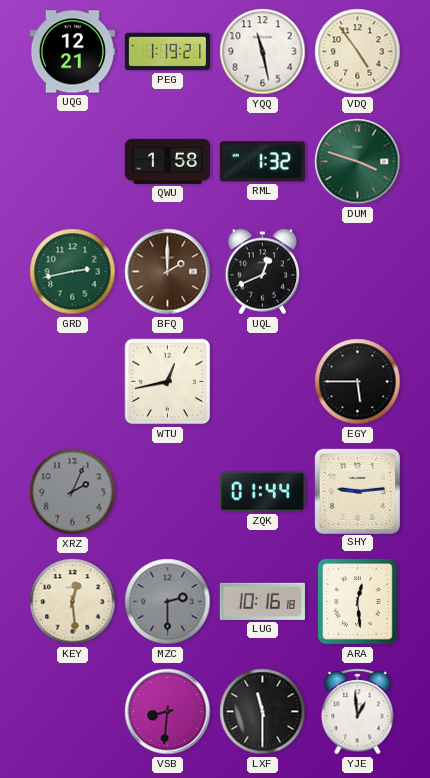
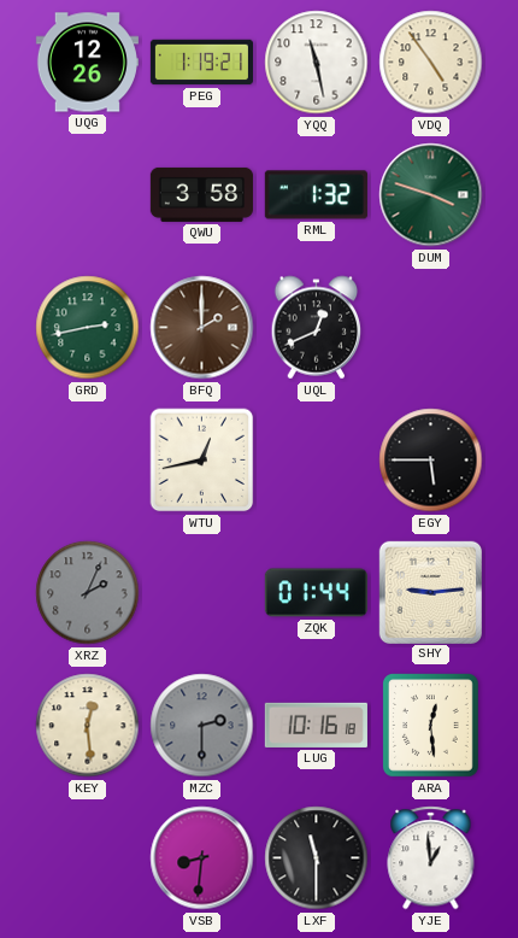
UQG: 12:21 -> 12:26 (87, 63)
QWU: 1:58 -> 3:58 (201, 194)
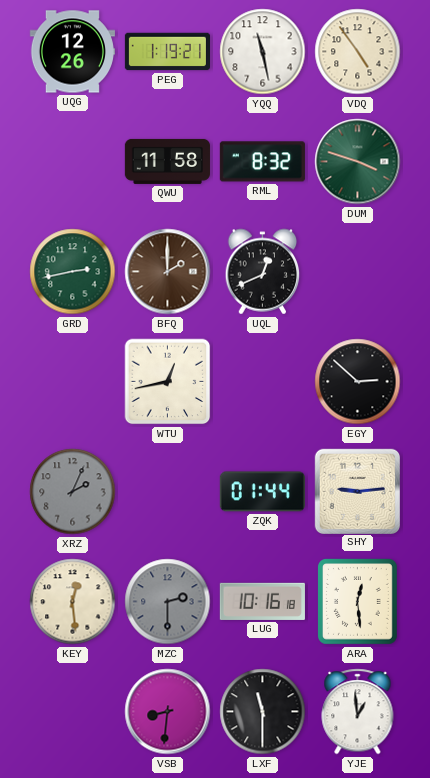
QWU: 3:58 -> 11:58 (167, 161)
RML: 1:32 -> 8:32 (262, 162)
EGY: 5:45 -> 2:52 (358, 382)
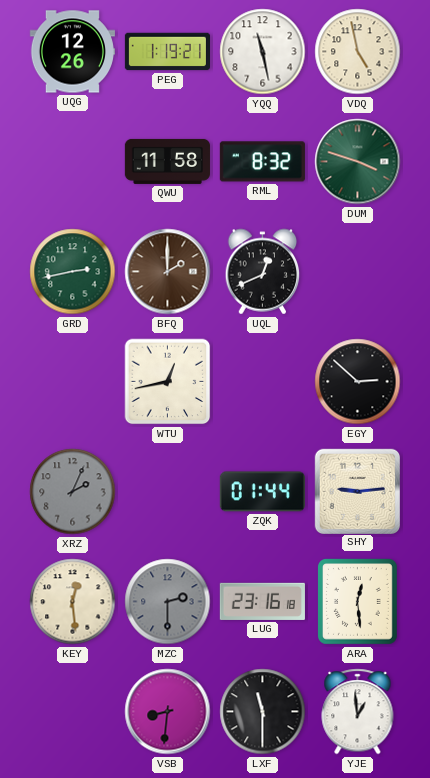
VDQ: 4:54 -> 4:58 (358, 52)
LUG: 10:16 -> 23:16 (262, 601)
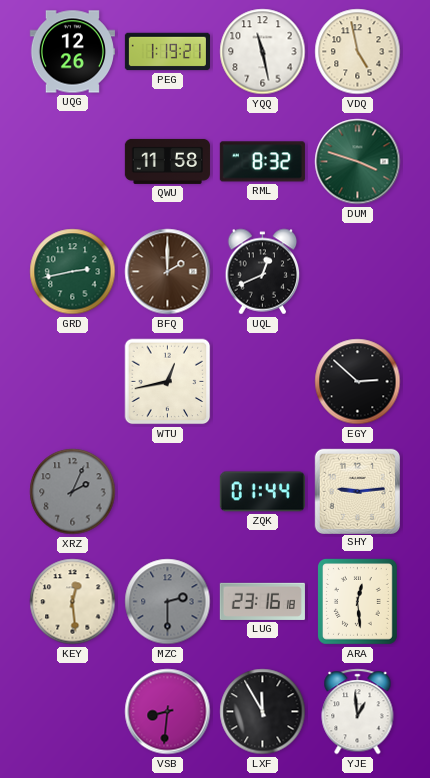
LXF: 11:30 -> 11:55 (263, 712)
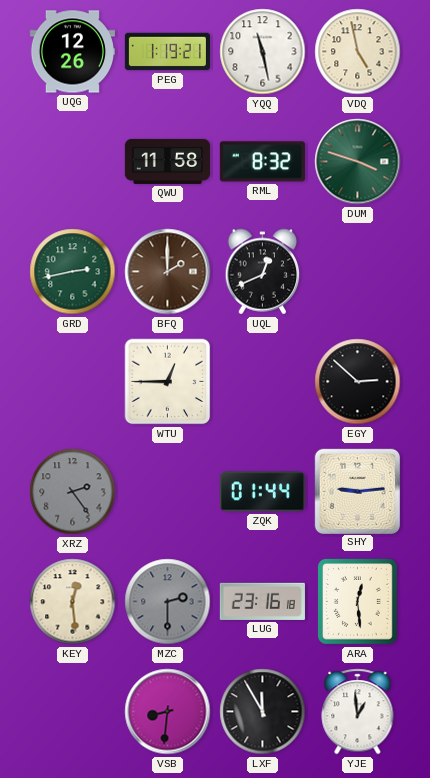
WTU: 12:43 -> 12:45 (168, 382)
XRZ: 2:04 -> 2:24 (73, 492)
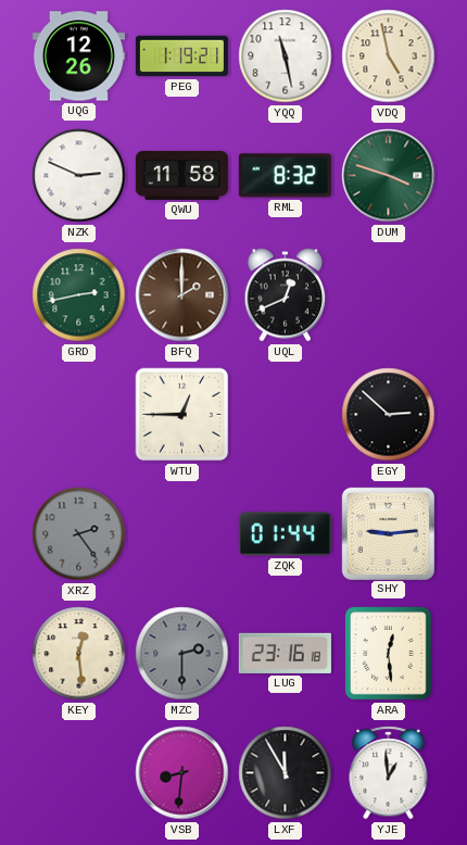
NZK: none -> 2:49 (79, 176)
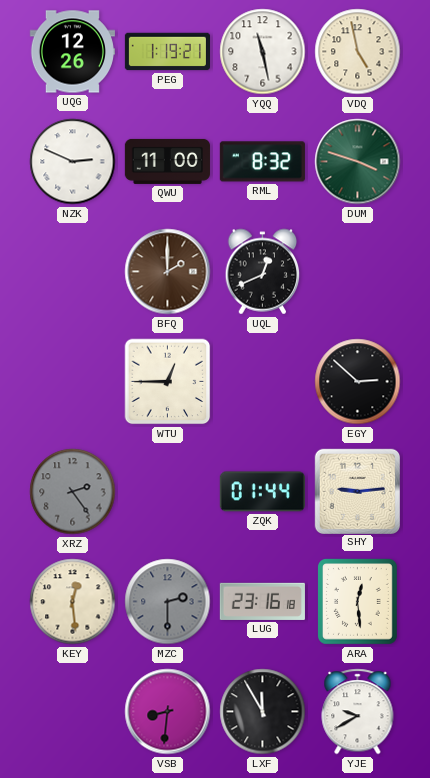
QWU: 11:58 -> 11:00 (167, 161)
GRD: 2:43 -> none (79, 295)
YJE: 12:59 -> 9:40 (358, 712)
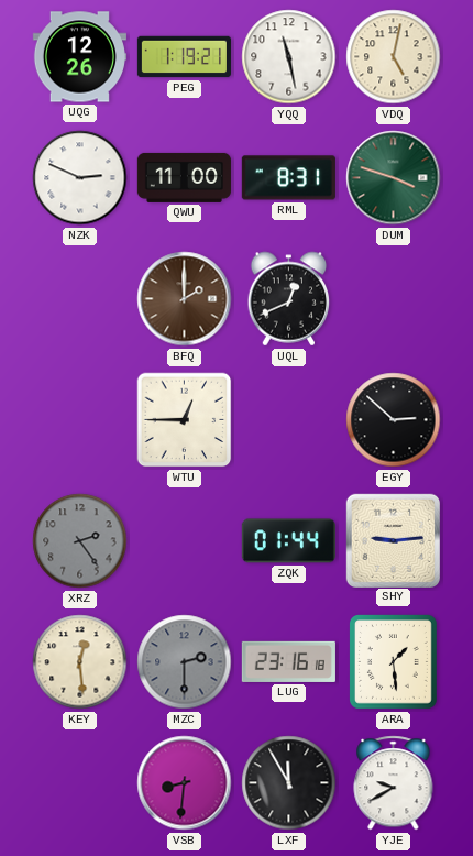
VDQ: 4:58 -> 5:02 (394, 57)
RML: 8:32 -> 8:31 (288, 178)
ARA: 12:29 -> 1:29 (394, 662)
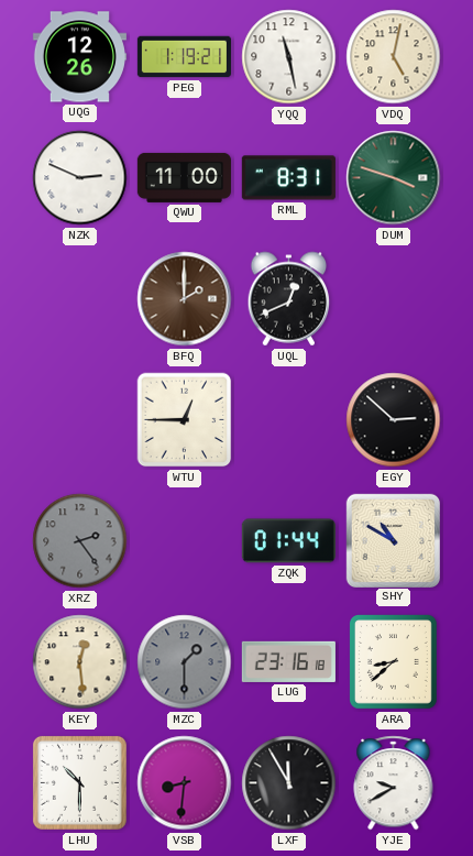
SHY: 9:14 -> 10:50 (393, 540)
MZC: 2:30 -> 1:30 (185, 662)
ARA: 1:29 -> 8:38 (394, 662)
LHU: none -> 10:30 (79, 782)
